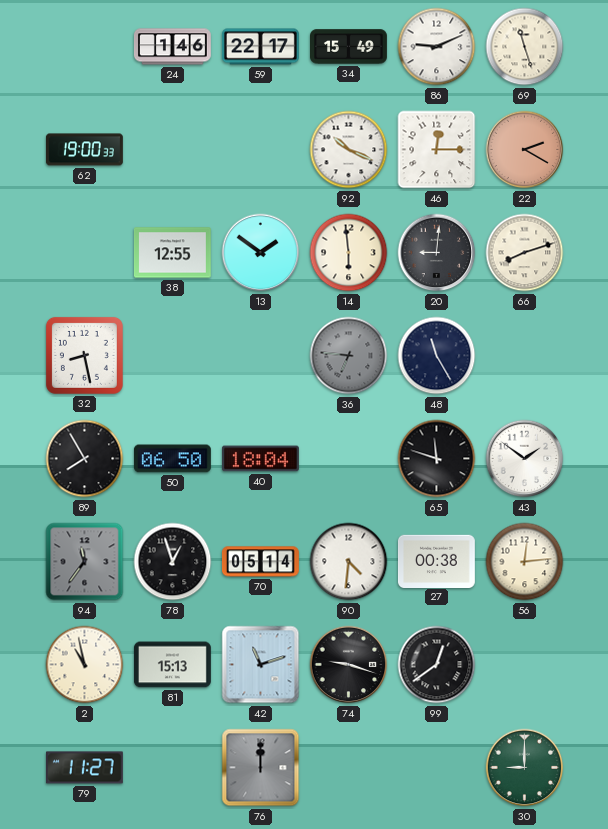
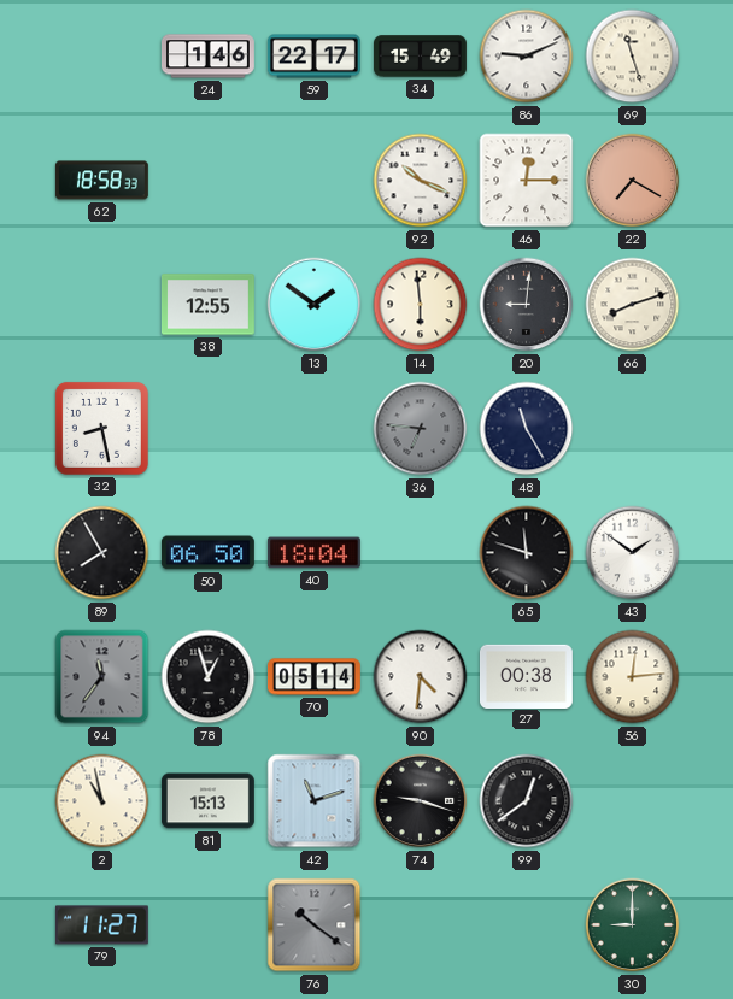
62: 19:00 -> 18:58 (102, 181)
22: 2:20 -> 7:20 (633, 181)
76: 12:00 -> 10:21 (315, 925)
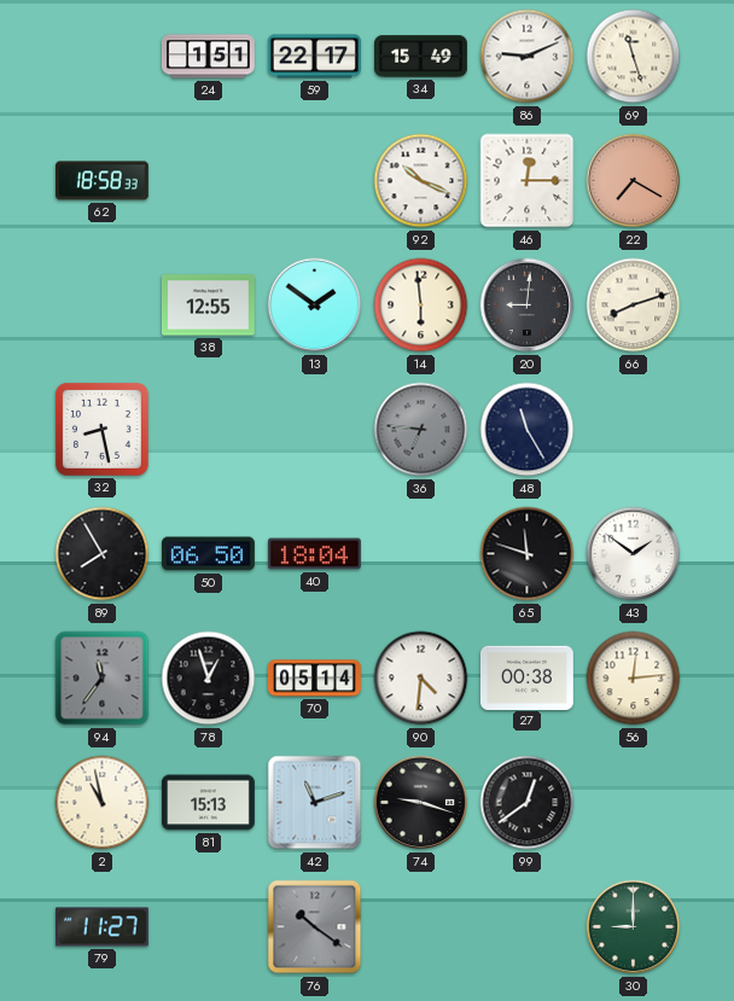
24: 1:46 -> 1:51 (208, 57)
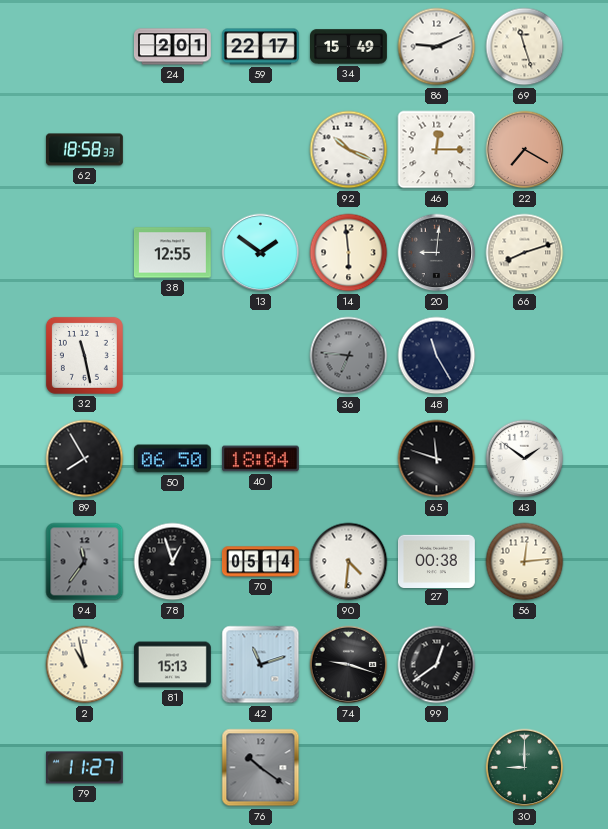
24: 1:51 -> 2:01 (172, 47)
32: 8:28 -> 11:28 (84, 355)
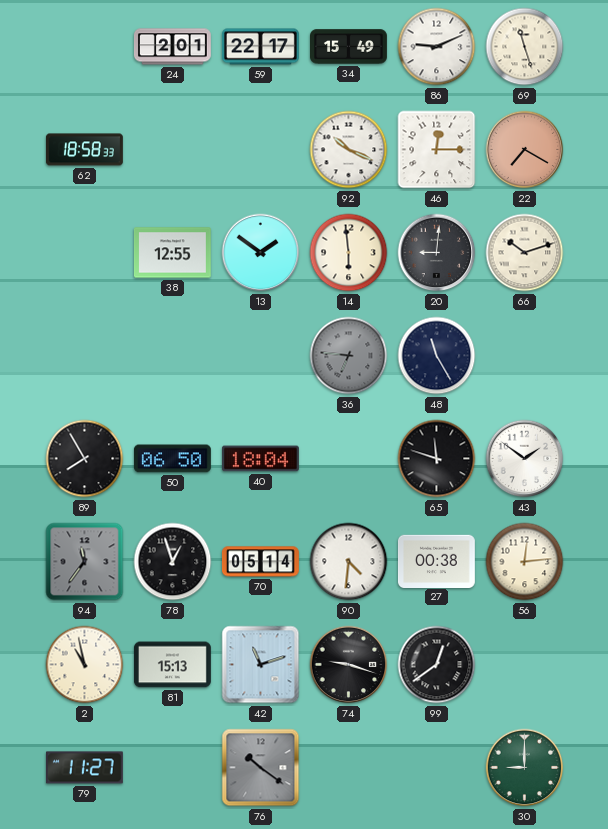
66: 8:12 -> 10:12 (525, 253)
32: 11:28 -> none (84, 355)
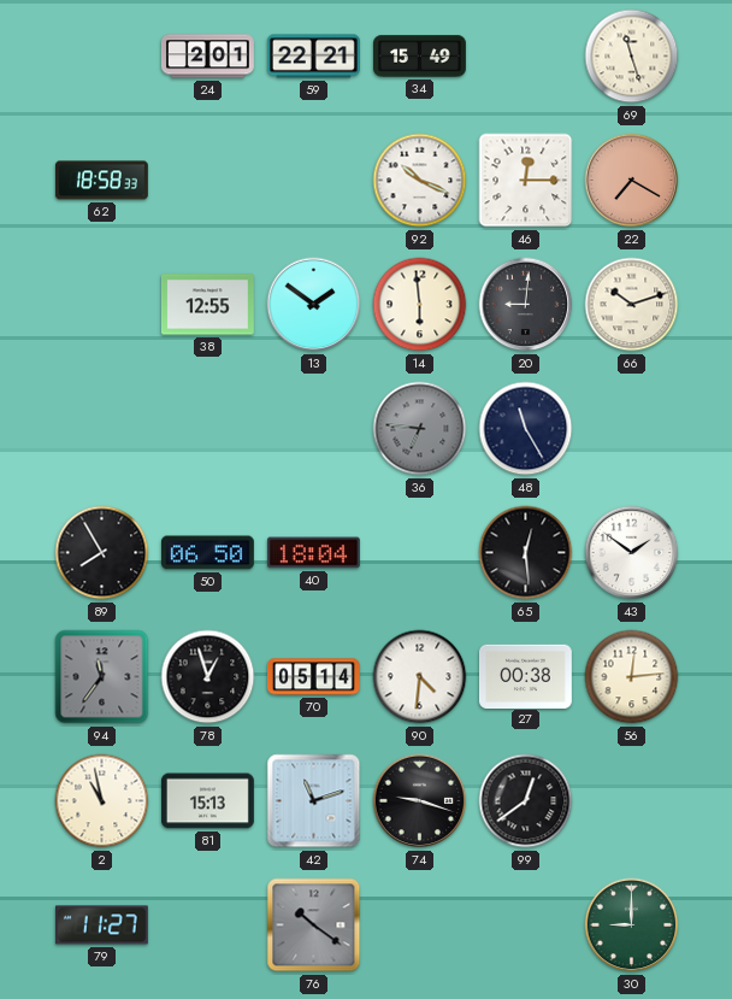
59: 22:17 -> 22:21 (314, 57)
86: 9:11 -> none (437, 47)
65: 11:48 -> 12:29 (526, 553)
